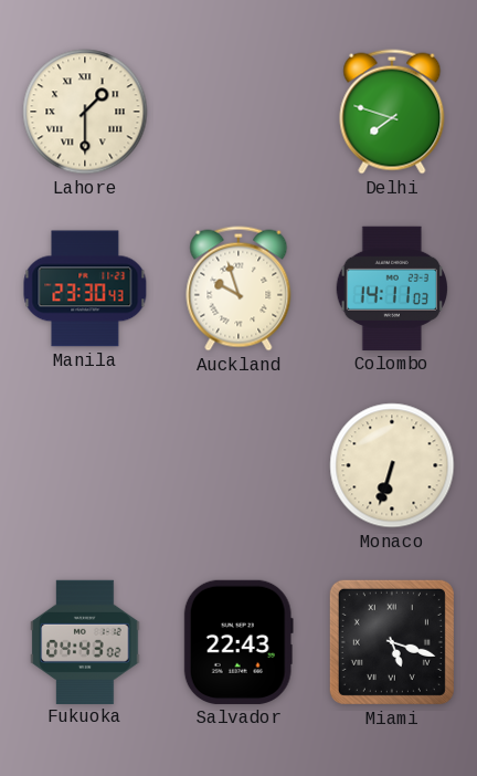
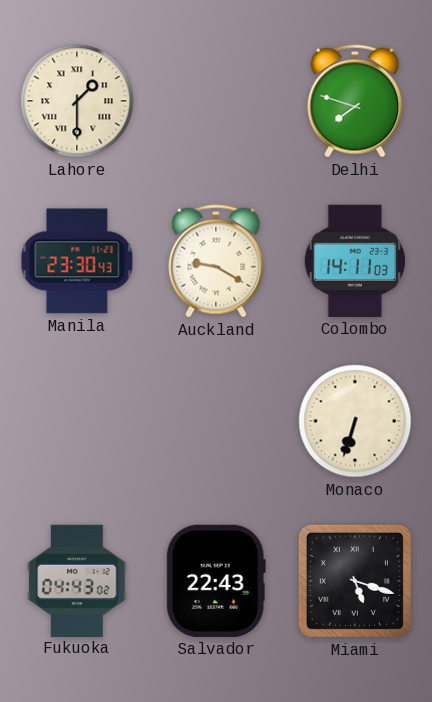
Auckland: 9:57 -> 9:20 (216, 261)
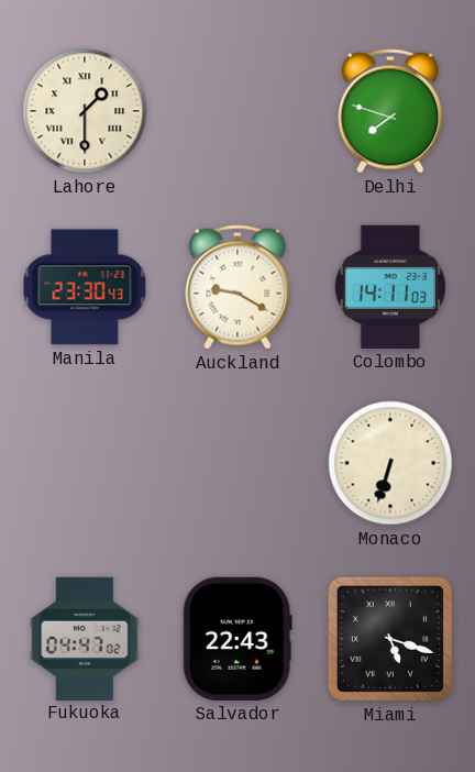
Fukuoka: 04:43 -> 04:47 (85, 638)
